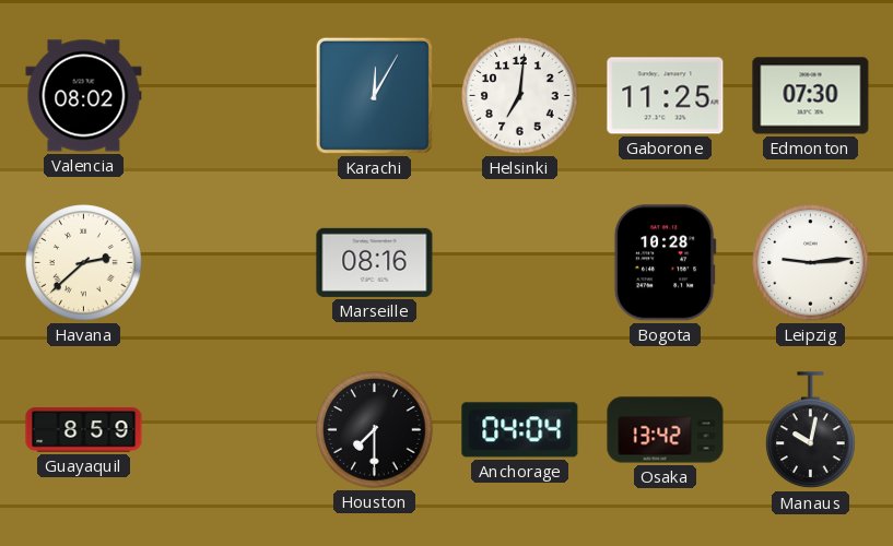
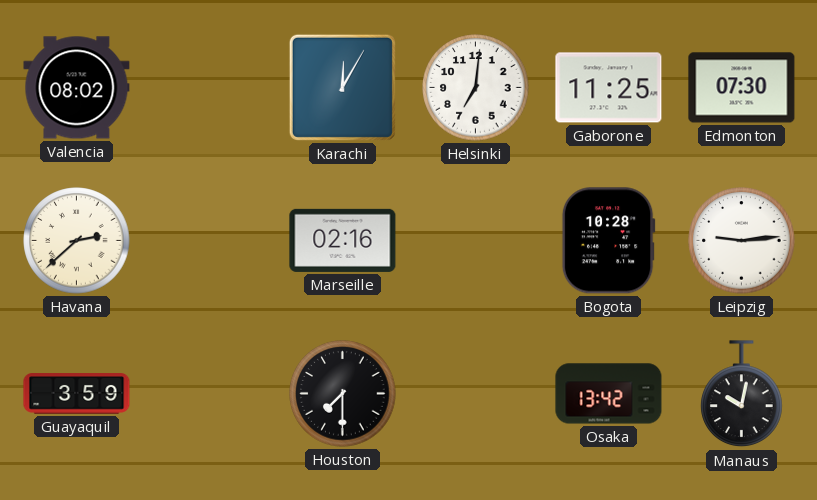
Marseille: 08:16 -> 02:16 (343, 240)
Guayaquil: 8:59 -> 3:59 (77, 394)
Anchorage: 04:04 -> none (520, 430)
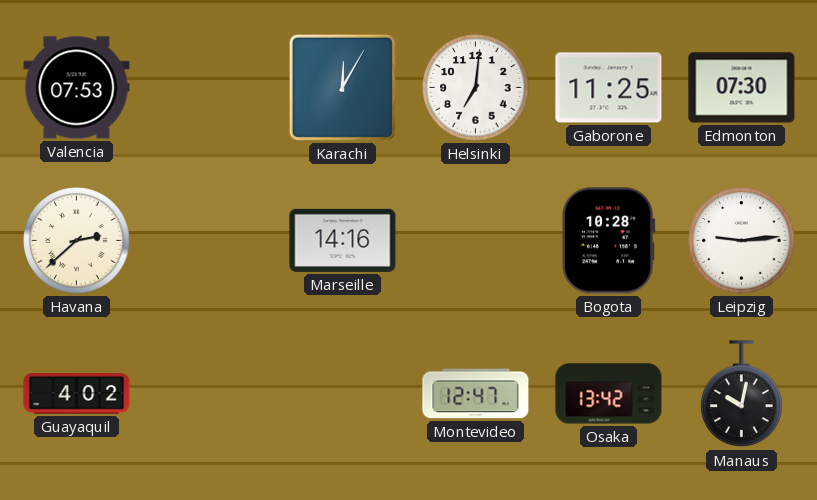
Valencia: 08:02 -> 07:53 (77, 88)
Marseille: 02:16 -> 14:16 (343, 240)
Guayaquil: 3:59 -> 4:02 (77, 394)
Houston: 7:30 -> none (343, 394)
Montevideo: none -> 12:47 (476, 394)
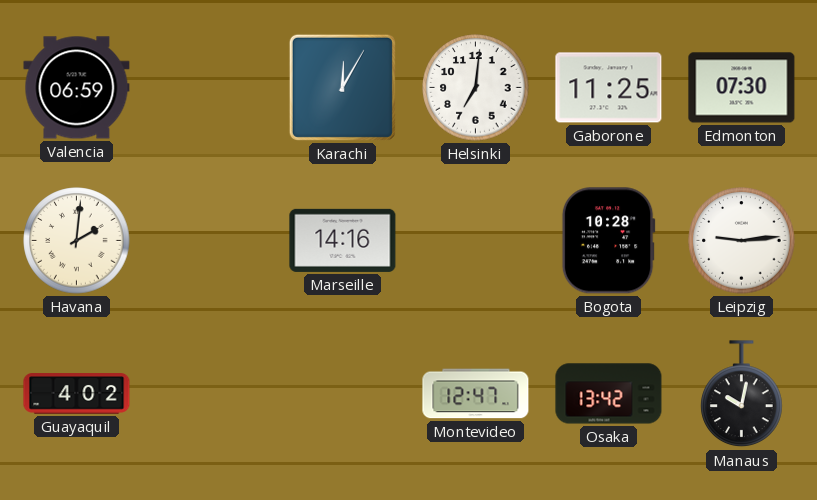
Valencia: 07:53 -> 06:59 (77, 88)
Havana: 2:38 -> 2:01 (77, 241)
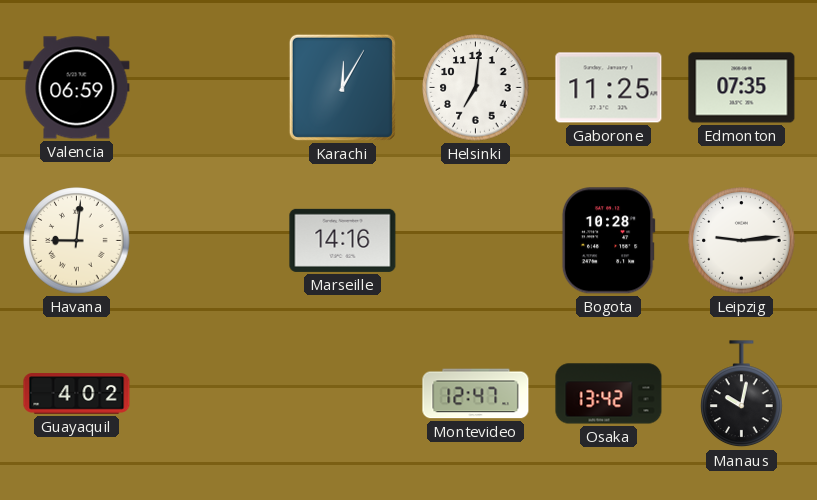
Edmonton: 07:30 -> 07:35 (742, 88)
Havana: 2:01 -> 9:01 (77, 241)
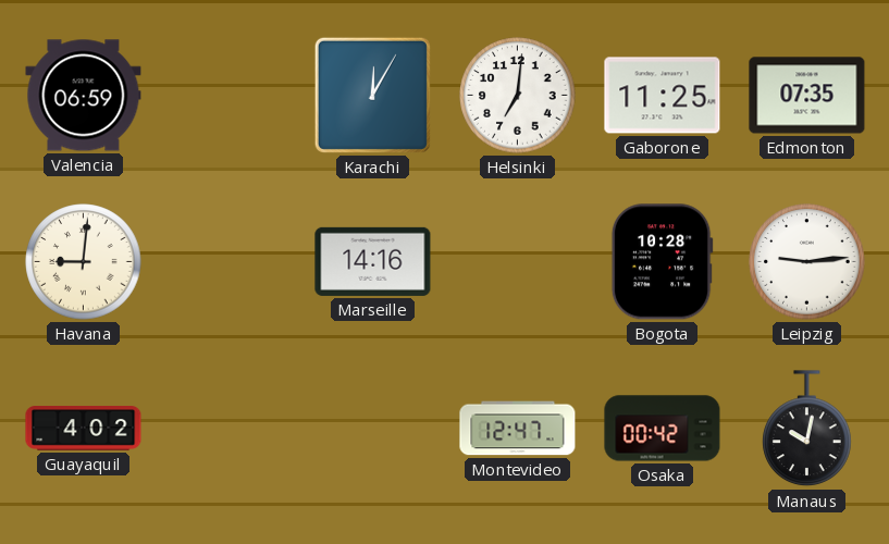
Osaka: 13:42 -> 00:42 (663, 429)
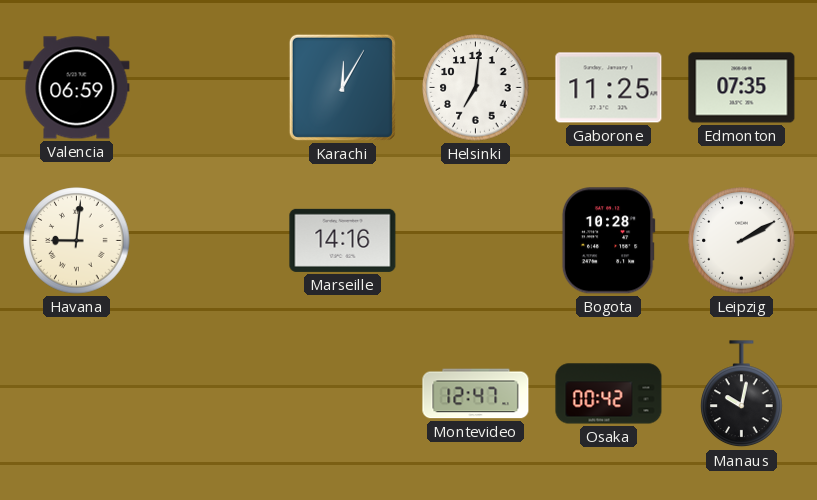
Leipzig: 9:14 -> 2:10 (742, 241)
Guayaquil: 4:02 -> none (84, 429)
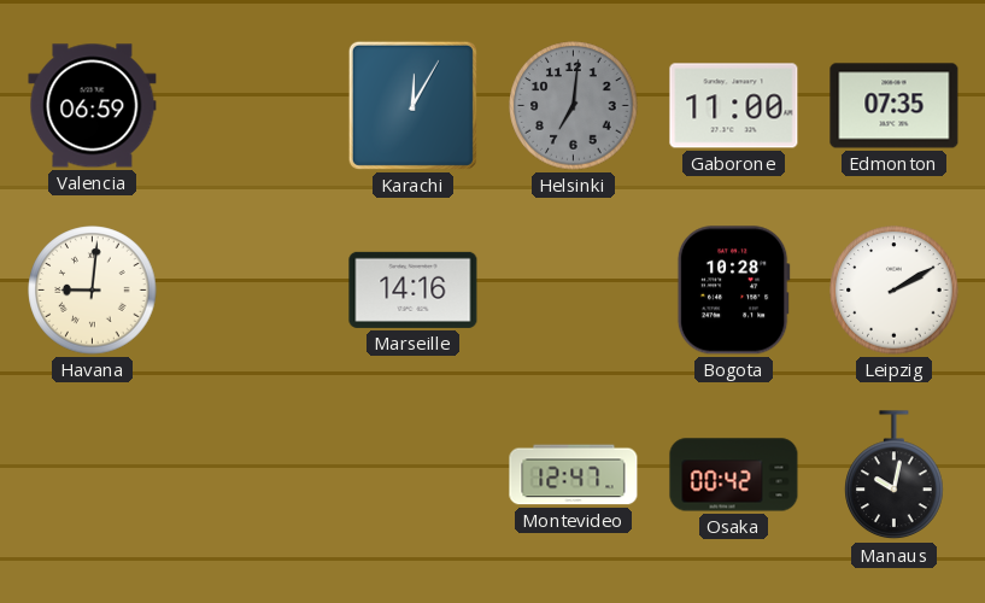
Helsinki dial: white -> grey (574, 106)
Gaborone: 11:25 -> 11:00 (734, 106)
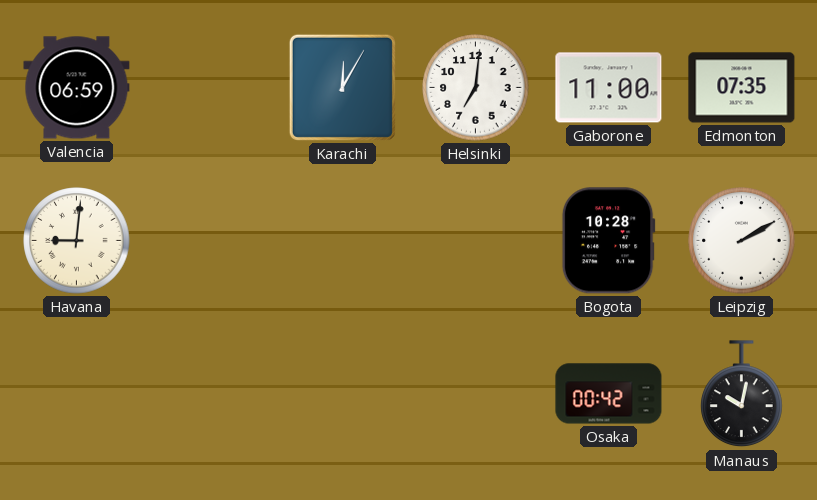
Helsinki dial: grey -> white (476, 88)
Marseille: 14:16 -> none (414, 289)
Montevideo: 12:47 -> none (574, 475)
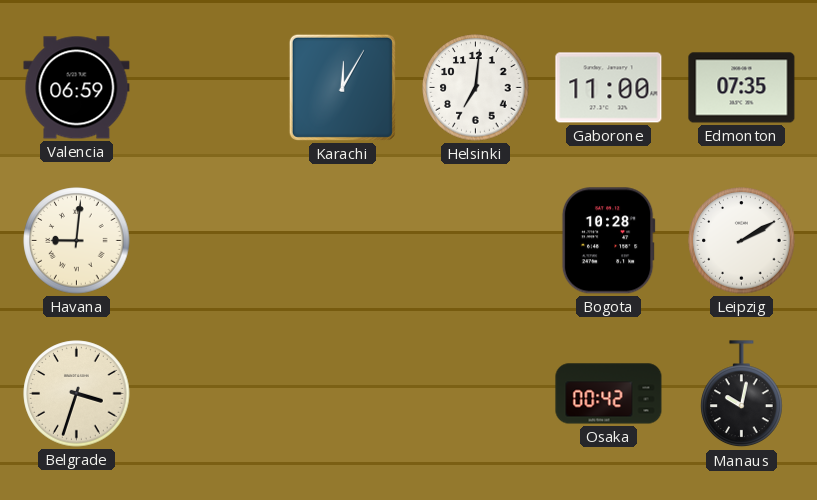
Belgrade: none -> 3:33 (77, 394)
